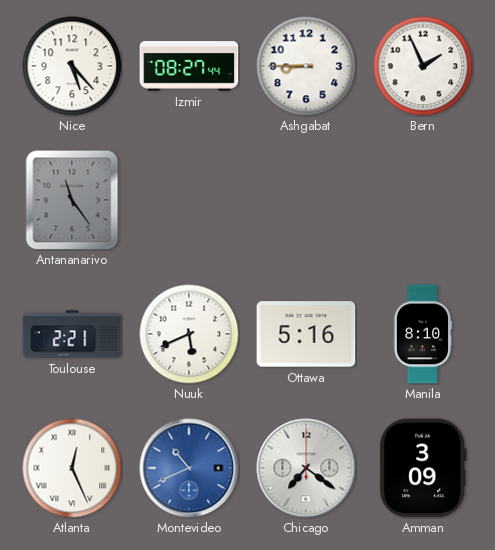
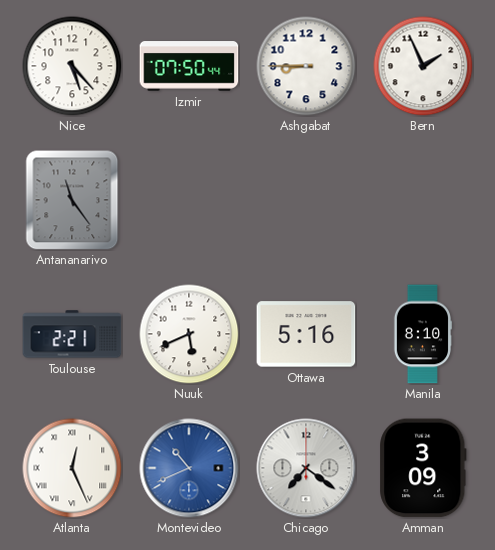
Izmir: 08:27 -> 07:50 (189, 66)
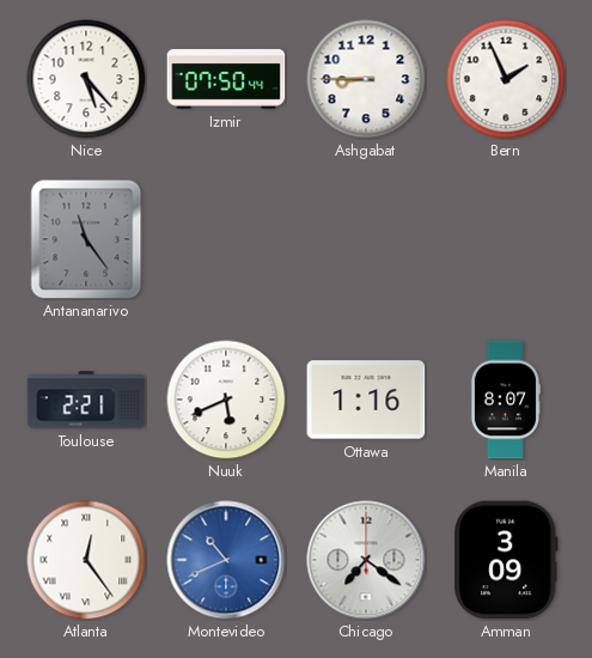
Ottawa: 5:16 -> 1:16 (366, 400)
Manila: 8:10 -> 8:07 (506, 400)
Atlanta: 12:26 -> 12:24 (86, 560)
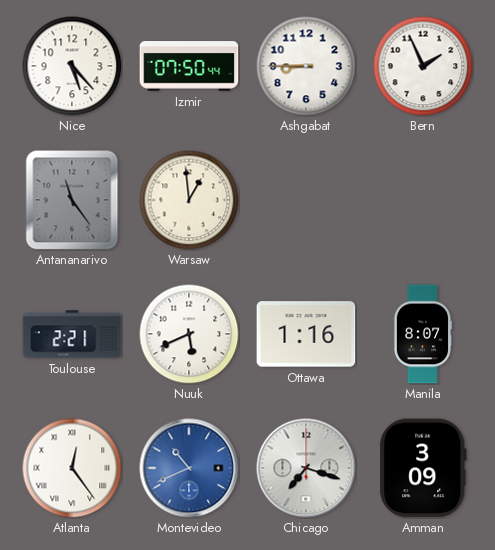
Warsaw: none -> 12:59 (189, 200)
Chicago: 7:21 -> 7:18 (306, 468)
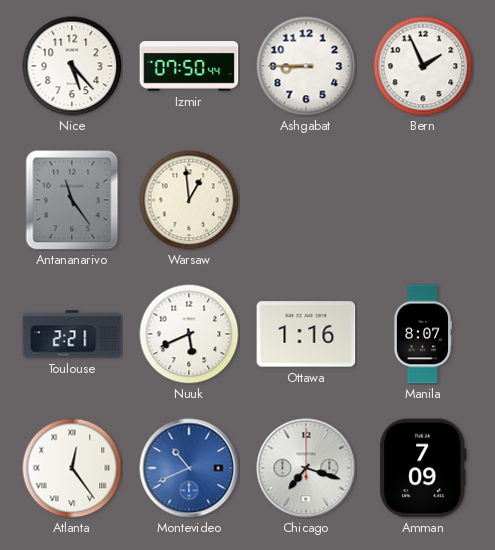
Amman: 3:09 -> 7:09 (423, 468)
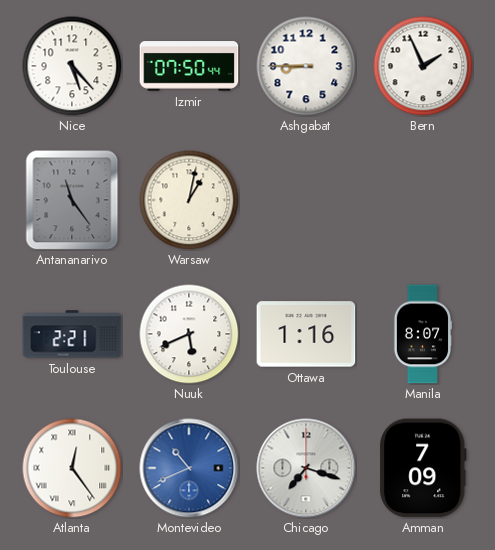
Warsaw: 12:59 -> 1:02 (189, 200)
